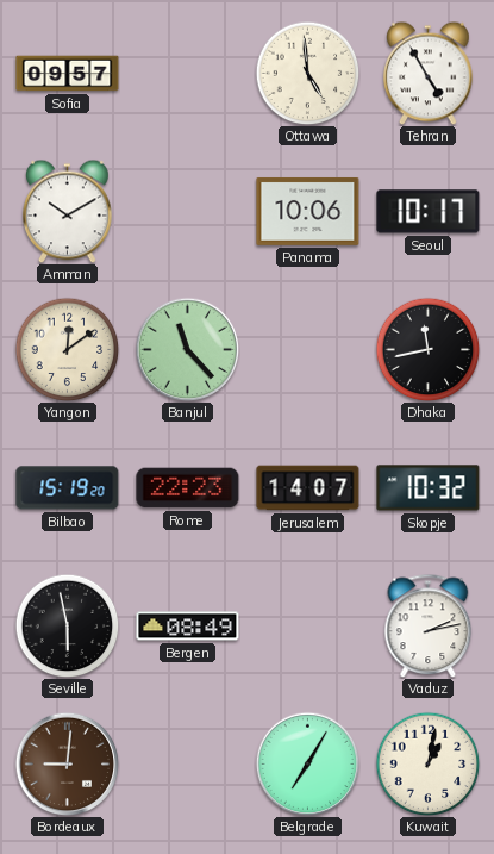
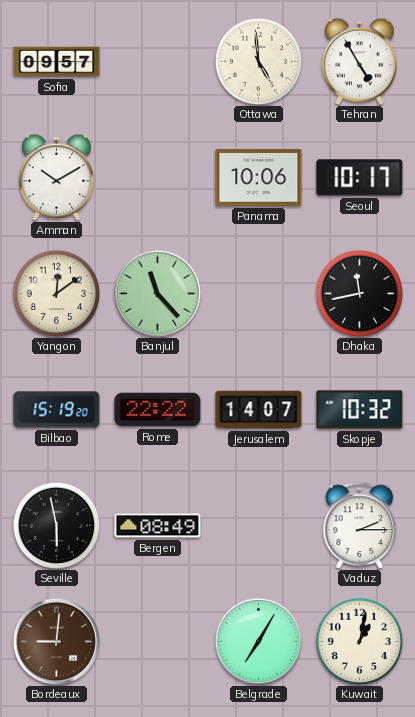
Rome: 22:23 -> 22:22 (158, 410)
Vaduz: 2:13 -> 2:15 (360, 525)
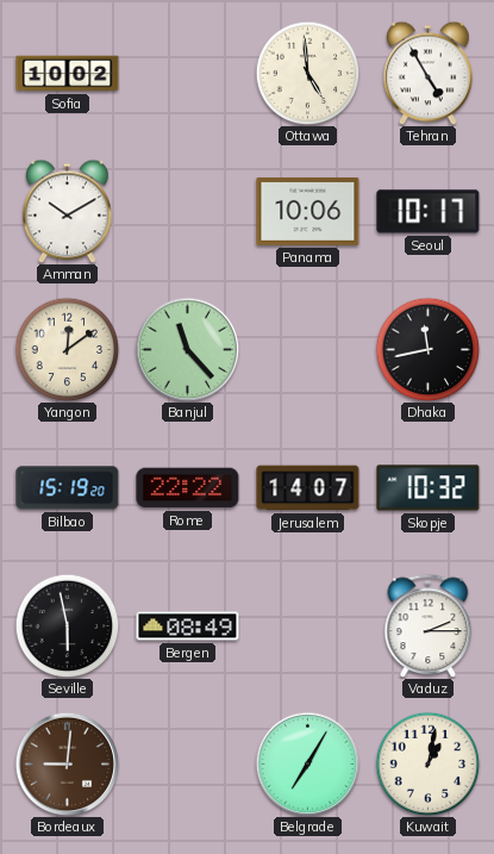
Sofia: 09:57 -> 10:02 (68, 74)
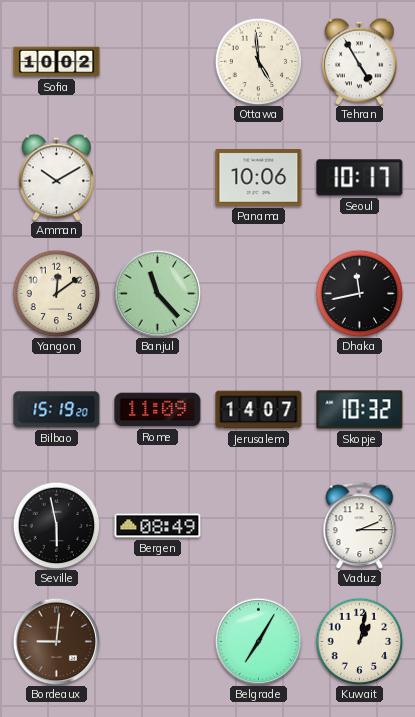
Rome: 22:22 -> 11:09 (158, 410)
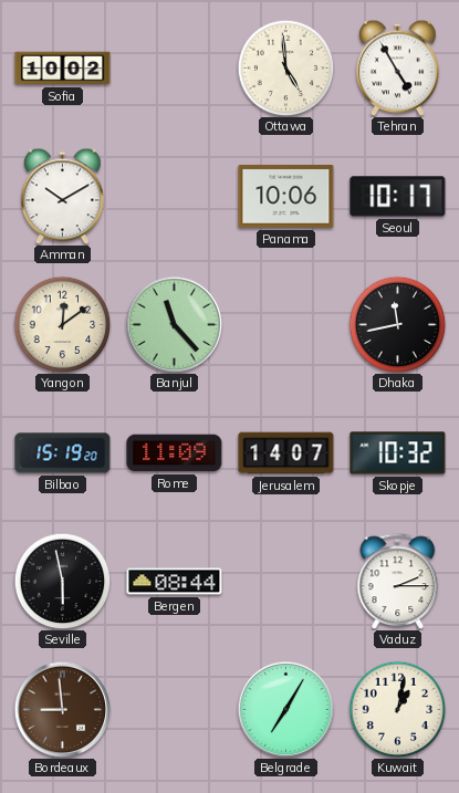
Bergen: 08:49 -> 08:44 (175, 582)
Bordeaux: 9:01 -> 8:59 (62, 709)
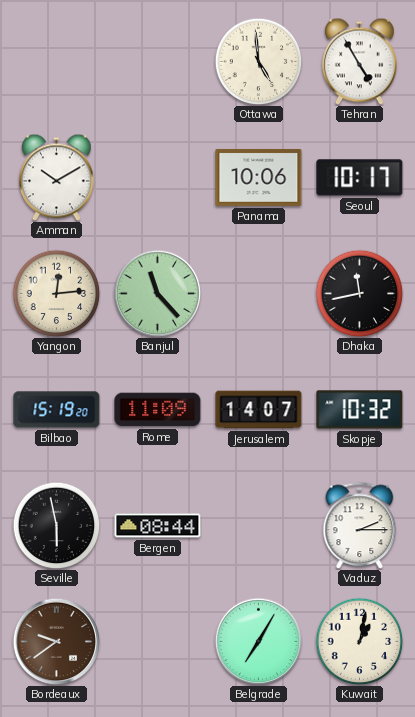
Sofia: 10:02 -> none (63, 69)
Yangon: 12:09 -> 12:14 (56, 293)
Bordeaux: 8:59 -> 9:39 (56, 641)
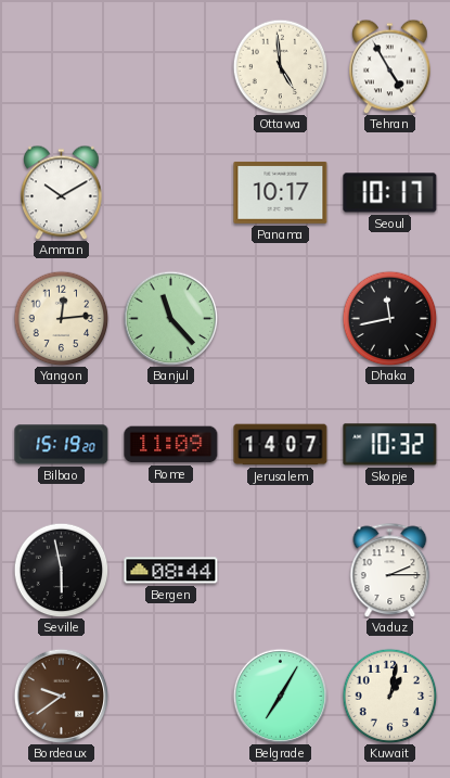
Panama: 10:06 -> 10:17 (281, 193)
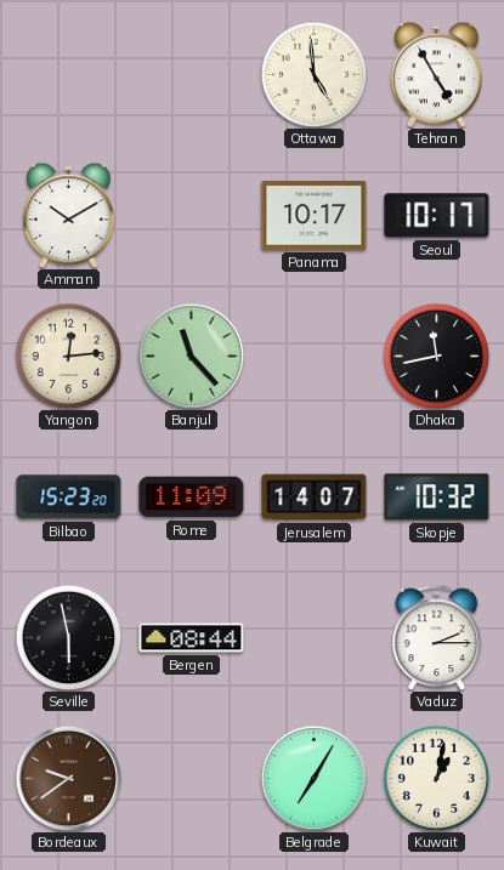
Bilbao: 15:19 -> 15:23 (69, 497)
